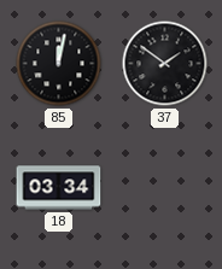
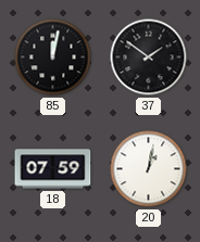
18: 03:34 -> 07:59 (53, 169)
20: none -> 1:02 (149, 169)
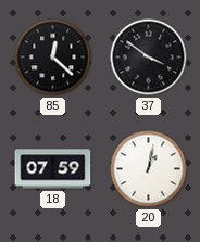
85: 12:02 -> 12:22 (53, 58)
37: 1:51 -> 3:51 (149, 58)
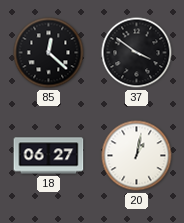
18: 07:59 -> 06:27 (49, 156)
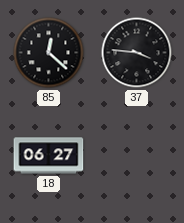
37: 3:51 -> 3:46 (137, 53)
20: 1:02 -> none (137, 156)
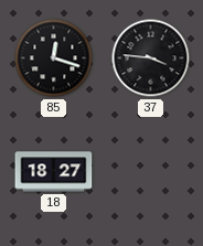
85: 12:22 -> 12:18 (54, 58)
18: 06:27 -> 18:27 (54, 172)
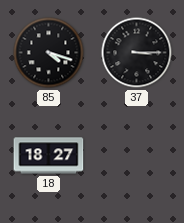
85: 12:18 -> 4:18 (49, 53)
37: 3:46 -> 3:15 (137, 53)
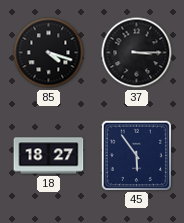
45: none -> 5:54 (136, 155)
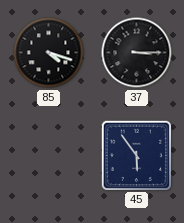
18: 18:27 -> none (49, 156)
